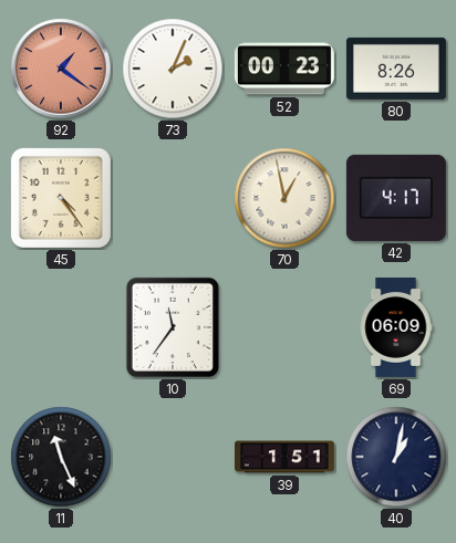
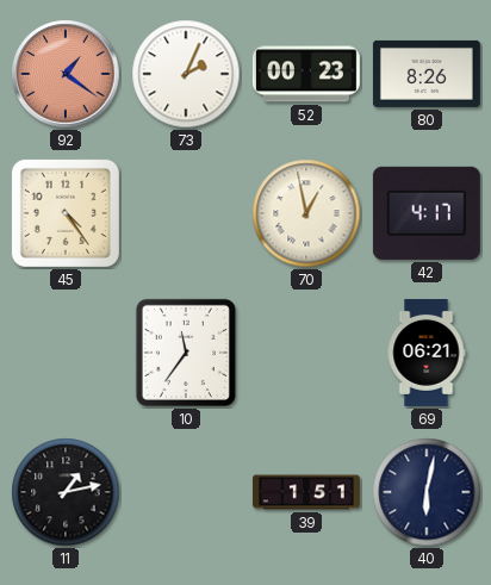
69: 06:09 -> 06:21 (427, 353)
11: 11:26 -> 1:13 (66, 492)
40: 1:02 -> 6:02 (427, 492)
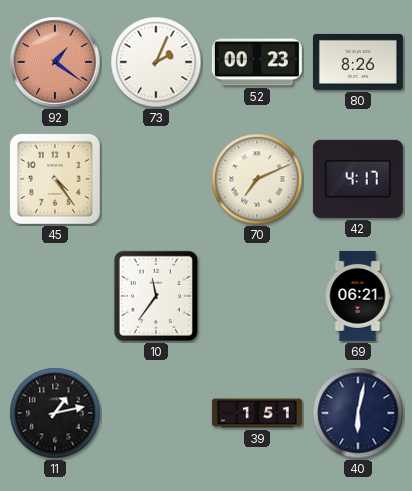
70: 12:58 -> 7:11 (257, 179)
